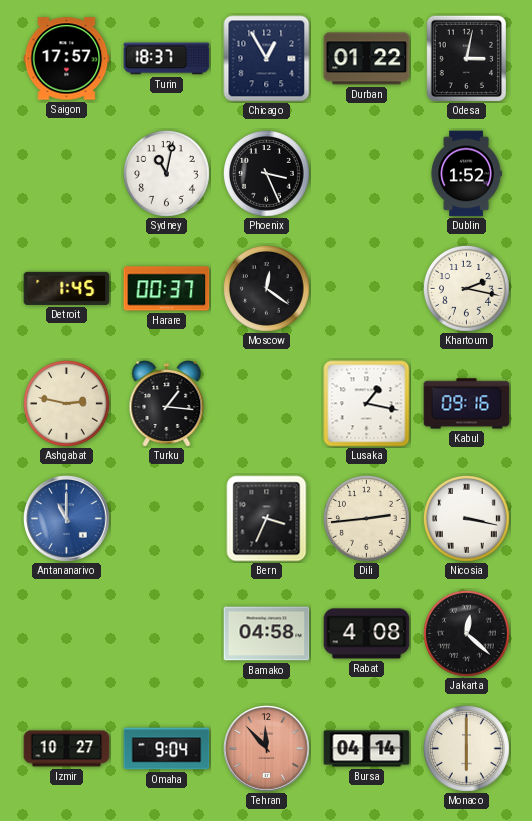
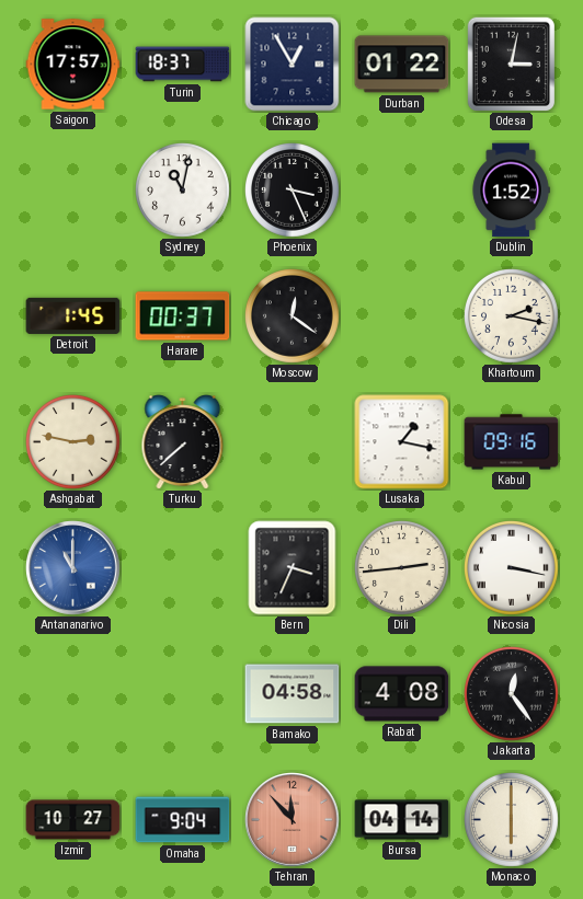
Turku: 1:16 -> 7:38 (183, 442)
Jakarta: 12:22 -> 12:24 (512, 694)
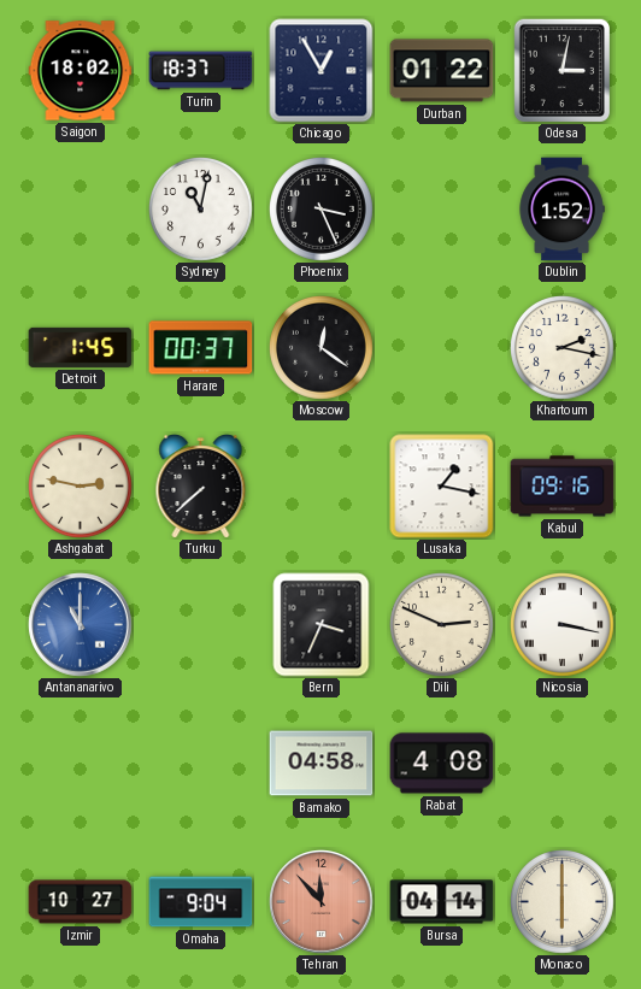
Saigon: 17:57 -> 18:02 (81, 71)
Dili: 2:44 -> 2:49 (442, 625)
Jakarta: 12:24 -> none (512, 694)
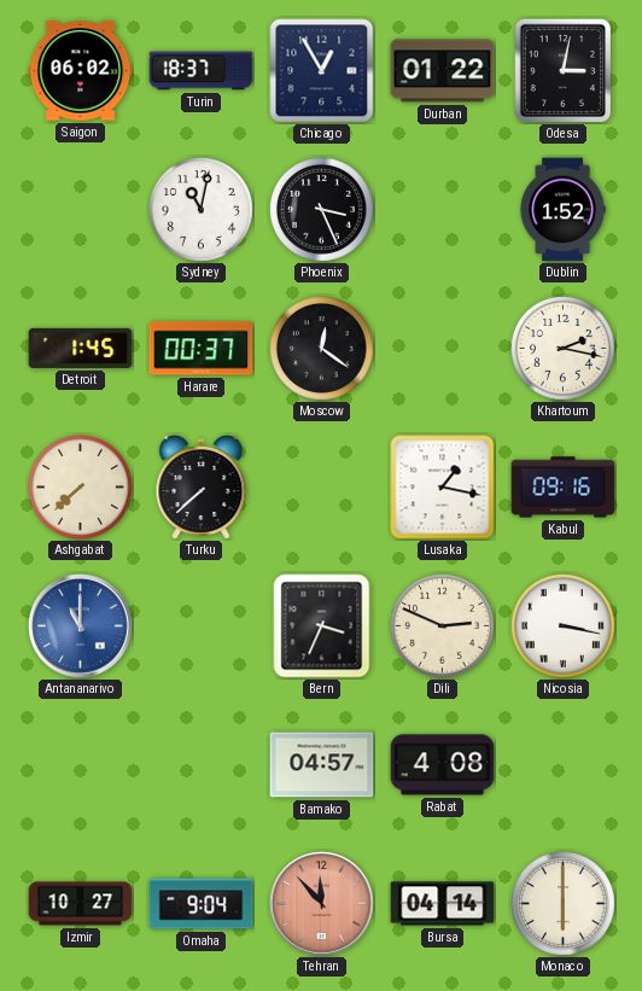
Saigon: 18:02 -> 06:02 (81, 71)
Ashgabat: 2:47 -> 7:38 (81, 488)
Bamako: 04:58 -> 04:57 (322, 765)
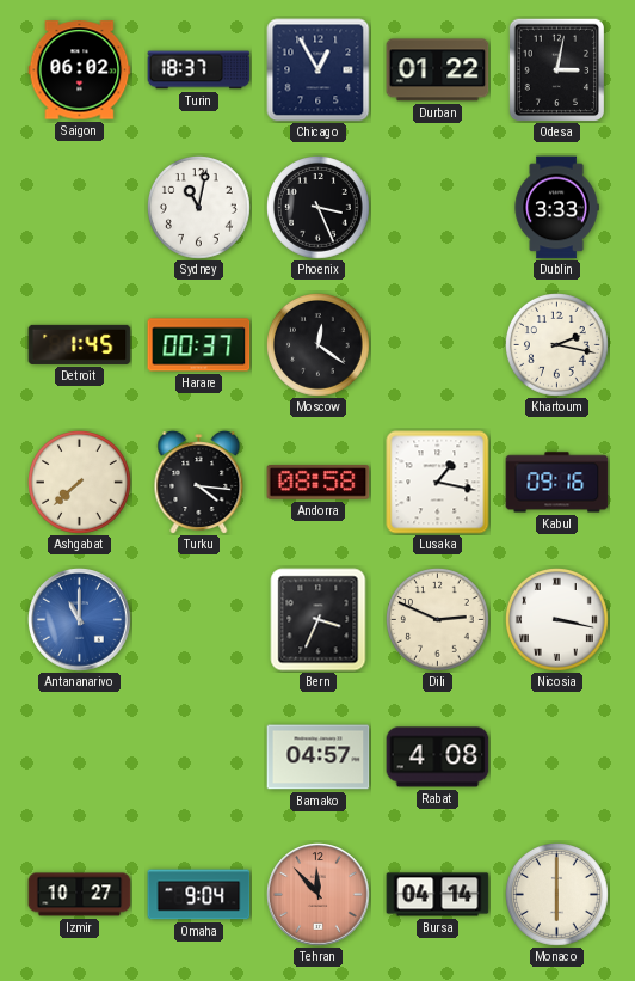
Dublin: 1:52 -> 3:33 (556, 208)
Turku: 7:38 -> 4:16 (199, 483)
Andorra: none -> 08:58 (319, 483)
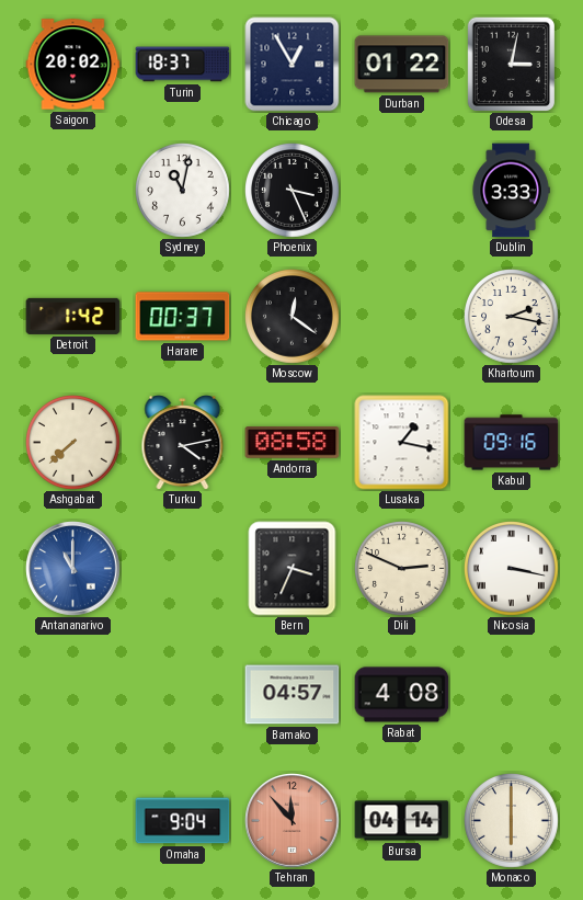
Saigon: 06:02 -> 20:02 (73, 65)
Detroit: 1:45 -> 1:42 (73, 316)
Turku: 4:16 -> 4:13 (183, 443)
Izmir: 10:27 -> none (80, 895)
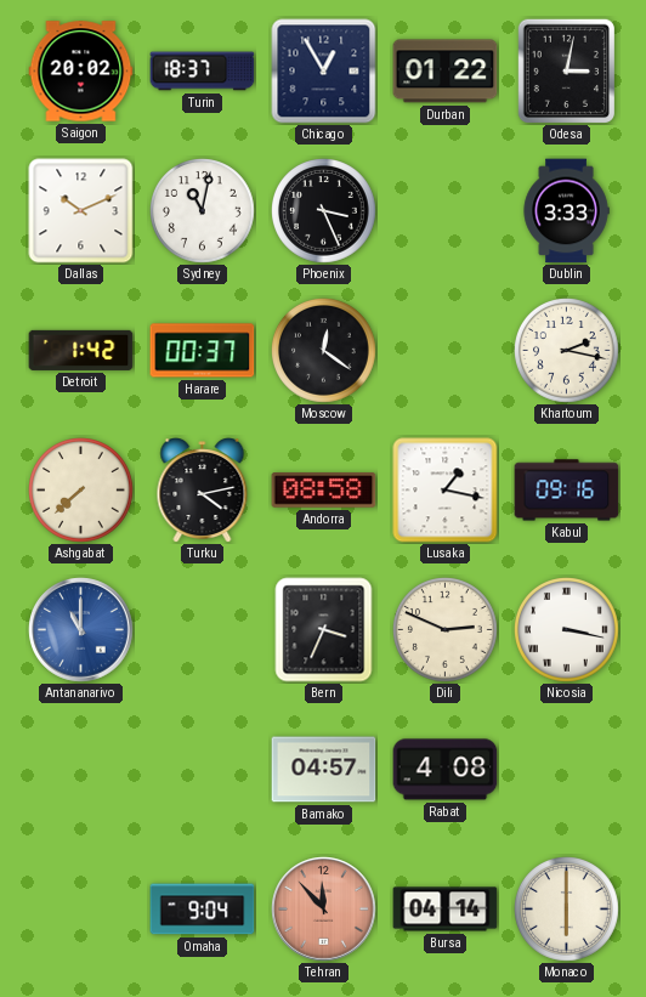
Dallas: none -> 10:11 (81, 211)
